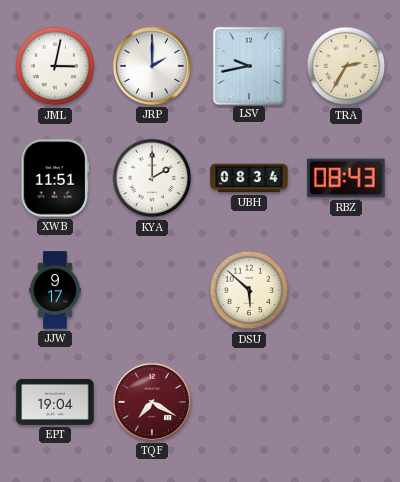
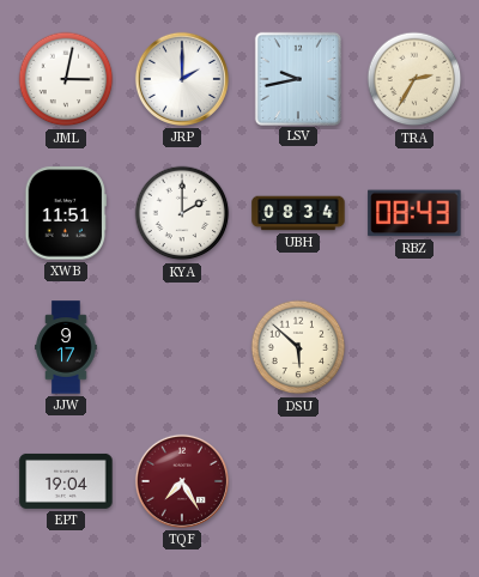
TQF: 7:20 -> 7:25 (182, 481)
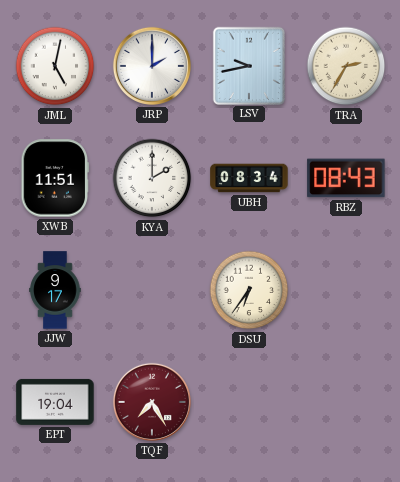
JML: 3:02 -> 5:02 (55, 66)
DSU: 5:52 -> 6:36 (249, 290)
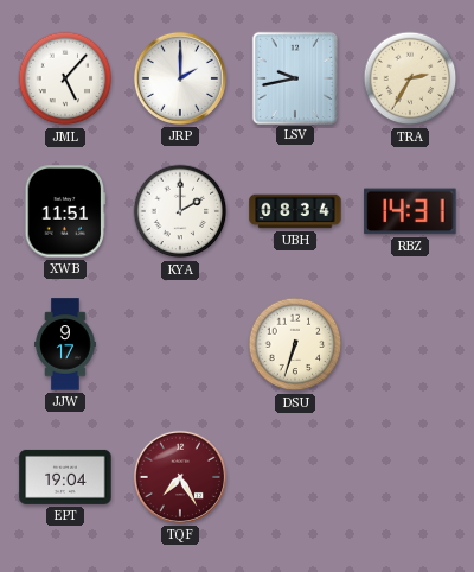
JML: 5:02 -> 5:07 (65, 78)
RBZ: 08:43 -> 14:31 (410, 211)
DSU: 6:36 -> 6:33 (295, 344)
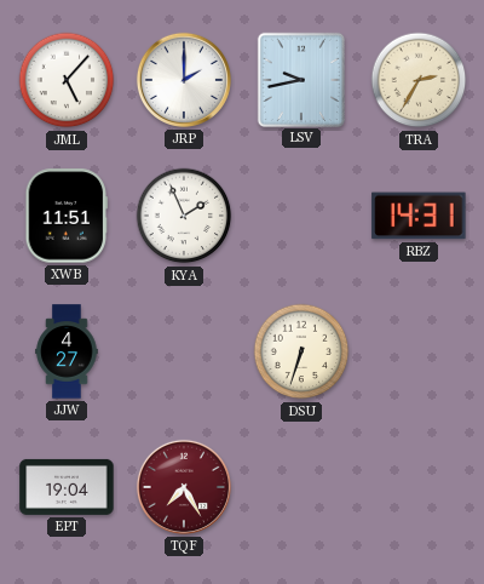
KYA: 2:00 -> 1:56 (184, 216)
UBH: 08:34 -> none (295, 211)
JJW: 9:17 -> 4:27 (67, 351)
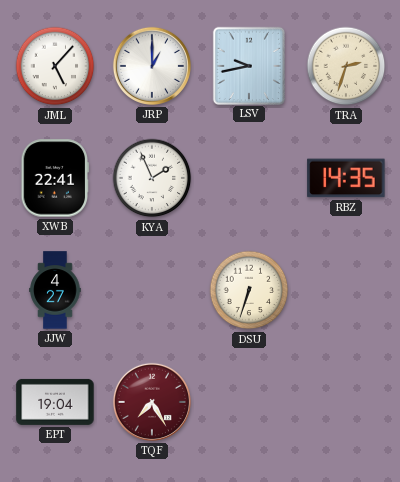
JRP: 2:00 -> 1:00 (152, 66)
TRA: 2:35 -> 2:33 (346, 66)
XWB: 11:51 -> 22:41 (55, 178)
RBZ: 14:31 -> 14:35 (346, 178)
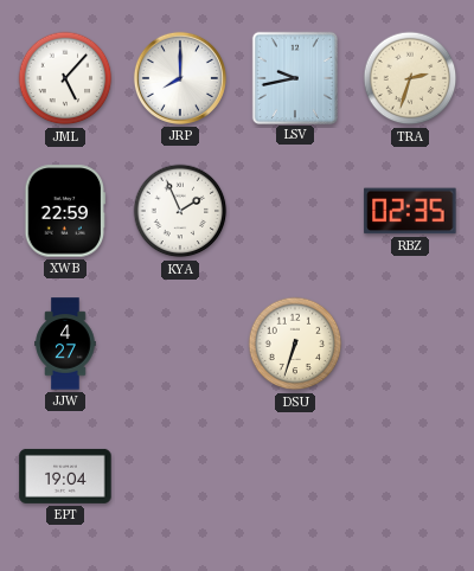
JRP: 1:00 -> 8:00 (180, 78)
XWB: 22:41 -> 22:59 (65, 211)
RBZ: 14:35 -> 02:35 (410, 211)
TQF: 7:25 -> none (152, 402)
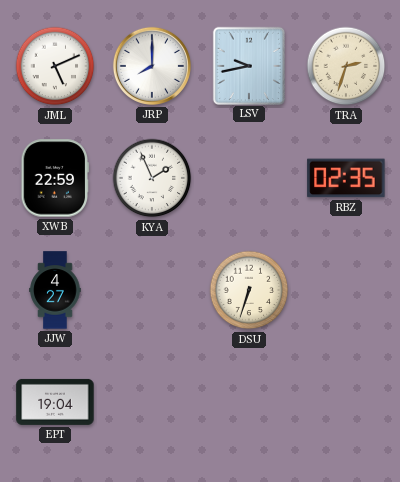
JML: 5:07 -> 5:11 (55, 66)
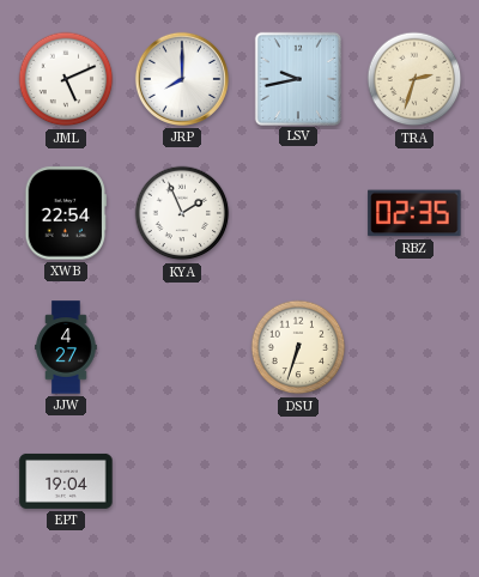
XWB: 22:59 -> 22:54 (66, 213)
